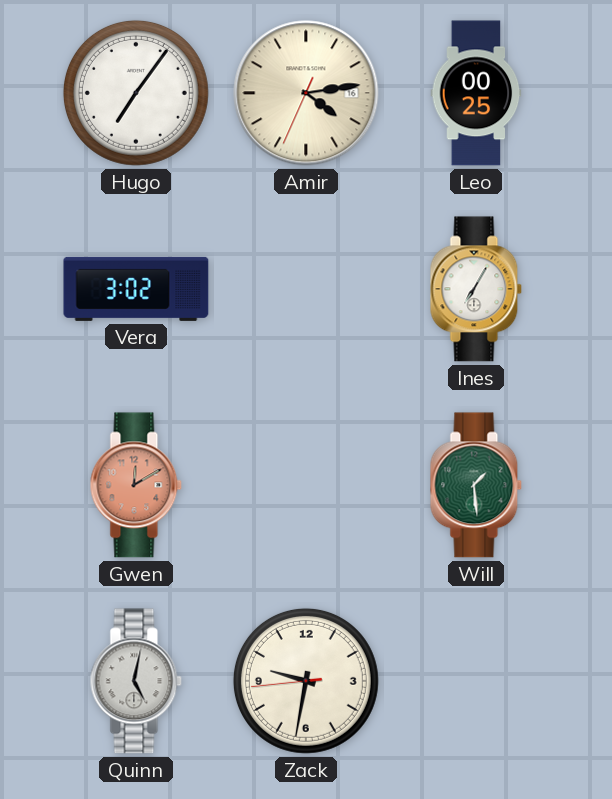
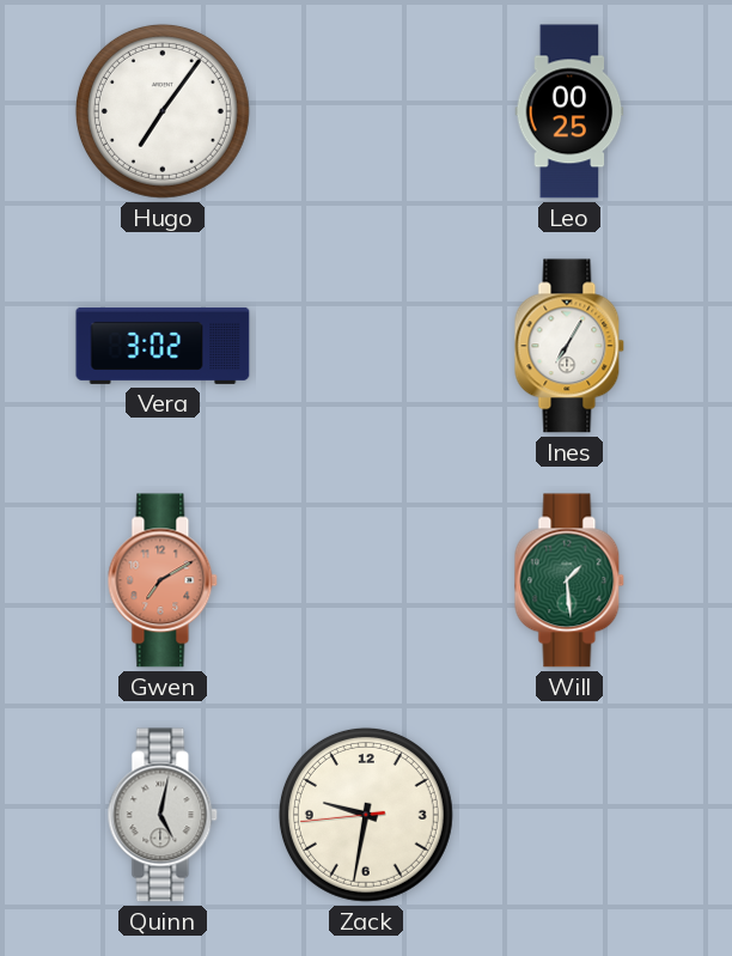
Amir: 4:13 -> none (306, 93)
Gwen: 12:10 -> 7:10 (163, 580)
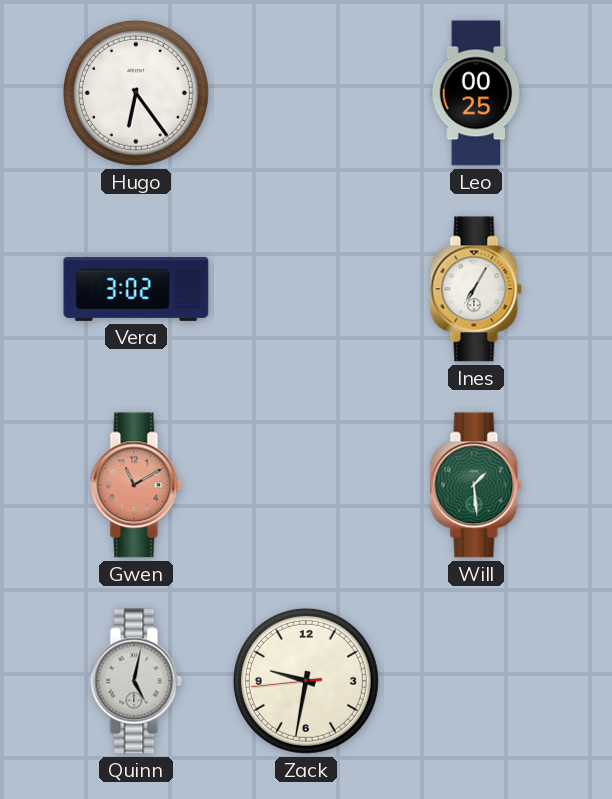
Hugo: 7:06 -> 6:24 (136, 93)
Gwen: 7:10 -> 11:10 (136, 485)
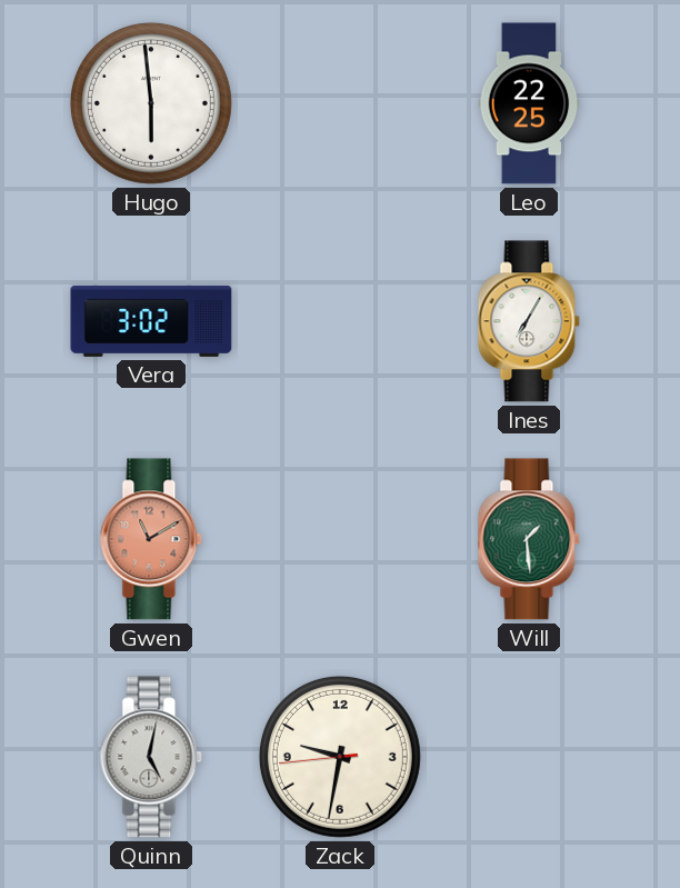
Hugo: 6:24 -> 5:59 (151, 103)
Leo: 00:25 -> 22:25 (529, 103)
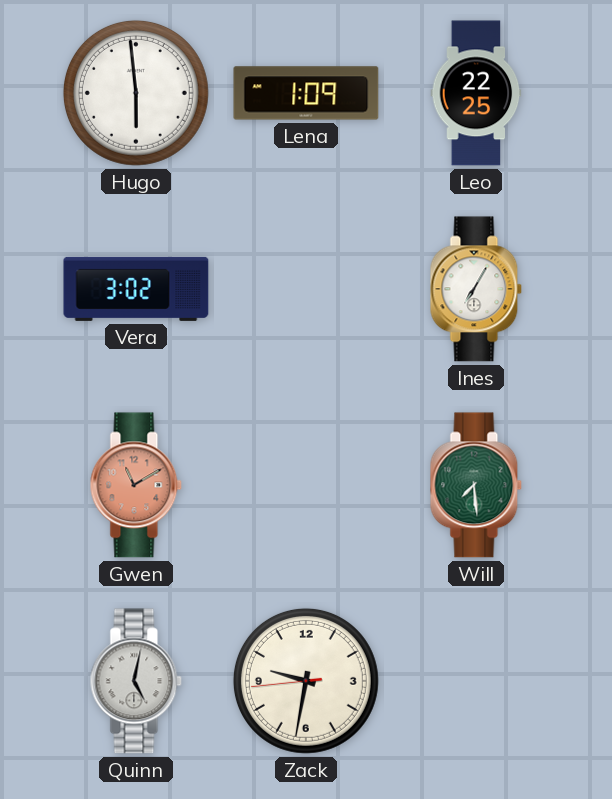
Lena: none -> 1:09 (306, 93)
Will: 1:29 -> 7:29 (476, 485)
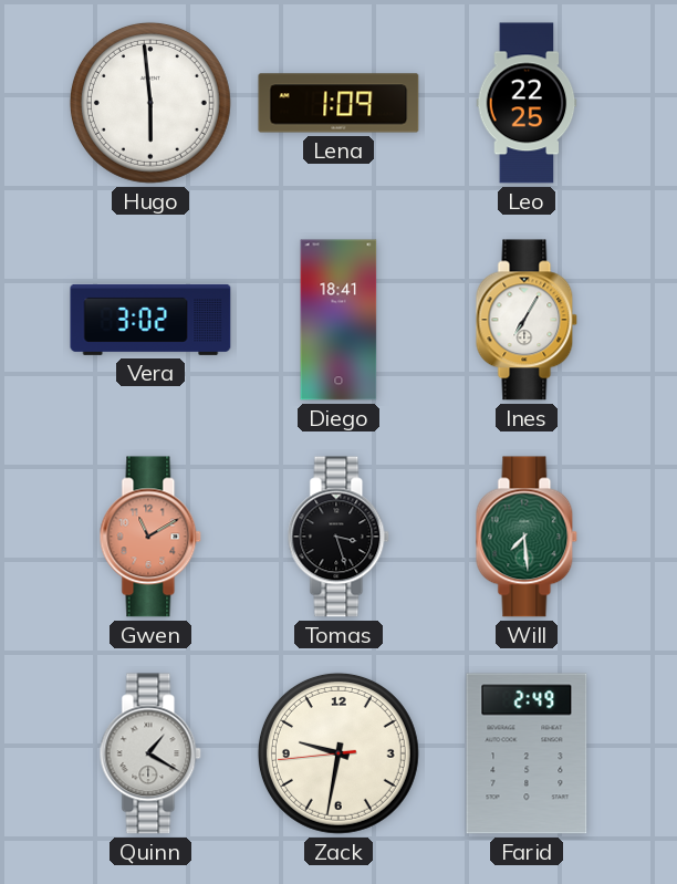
Diego: none -> 18:41 (338, 320)
Tomas: none -> 3:27 (338, 537)
Quinn: 5:02 -> 1:20 (150, 753)
Farid: none -> 2:49 (527, 753)
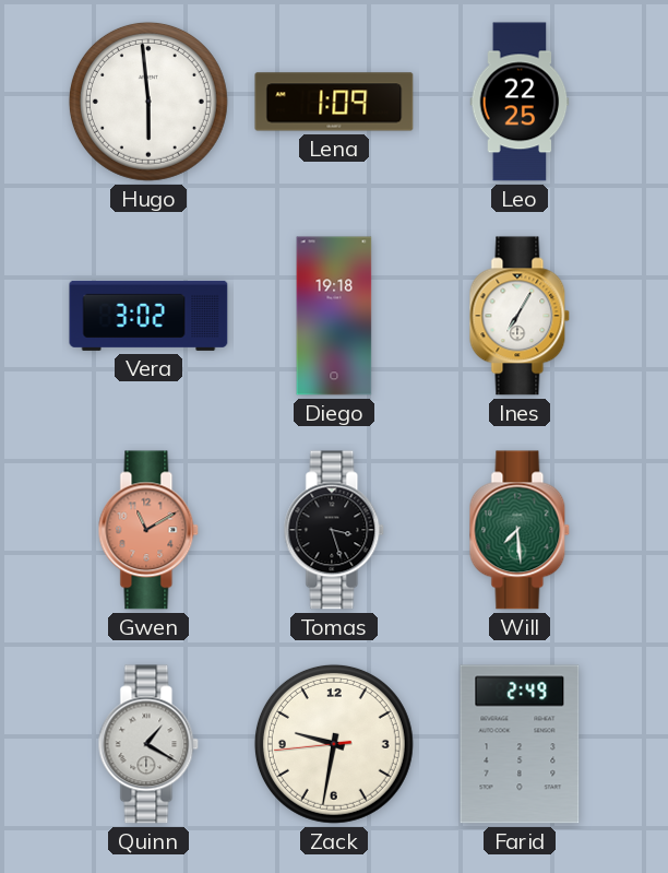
Diego: 18:41 -> 19:18 (334, 316)
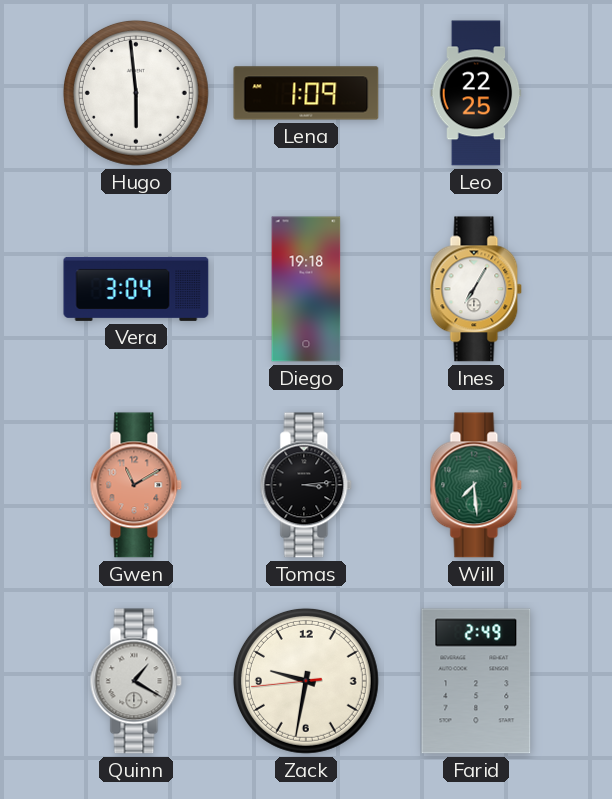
Vera: 3:02 -> 3:04 (136, 289)
Tomas: 3:27 -> 3:14 (306, 485)
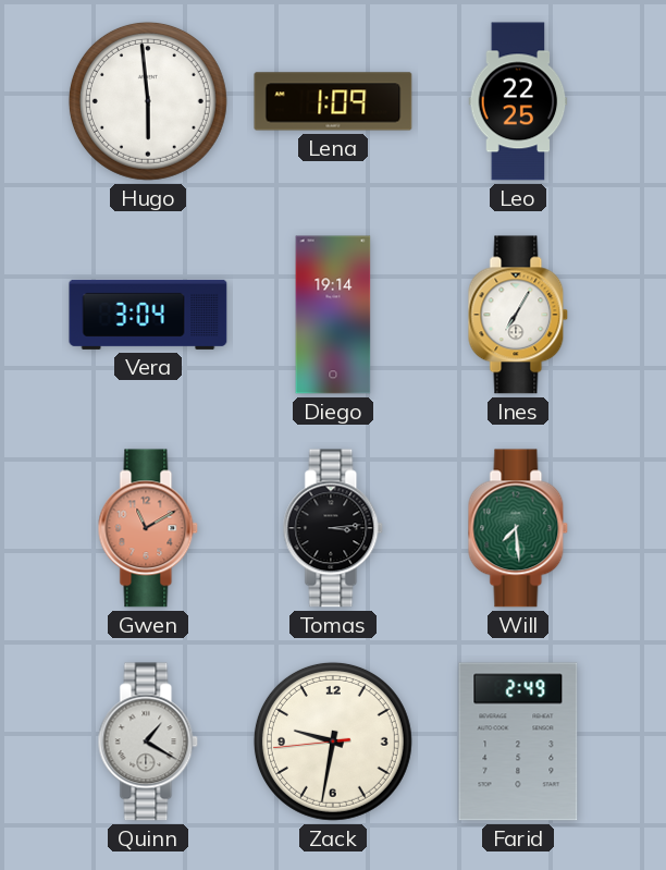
Diego: 19:18 -> 19:14 (333, 315)
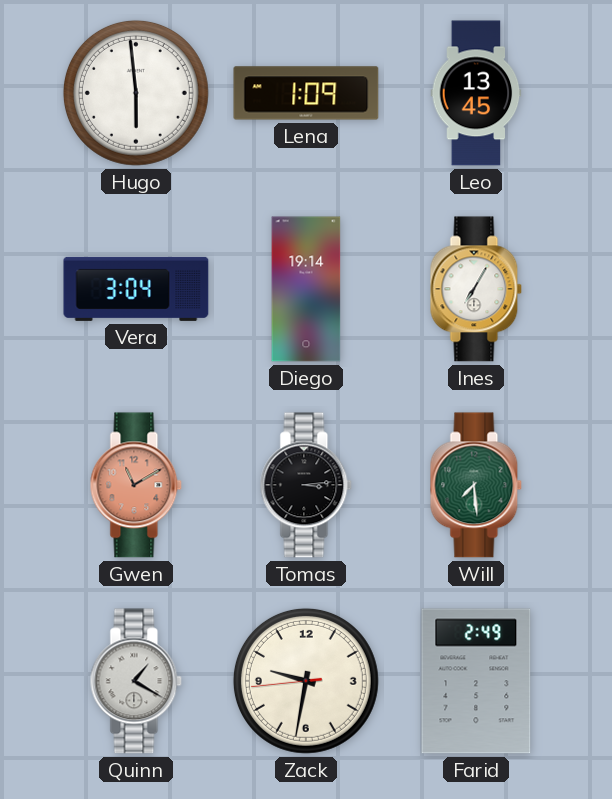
Leo: 22:25 -> 13:45 (476, 93)
